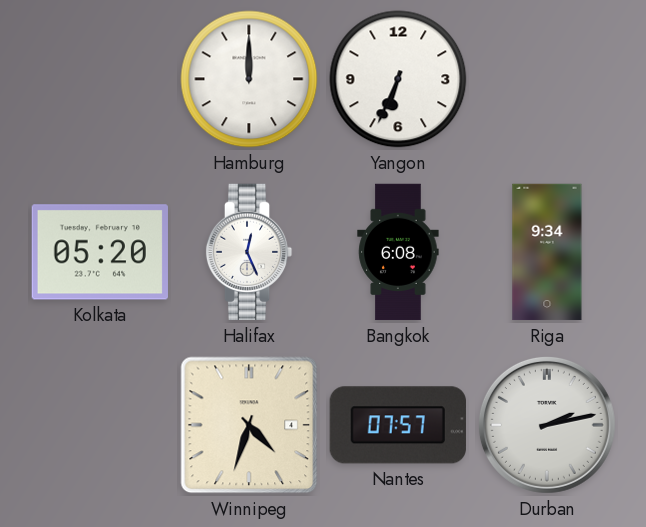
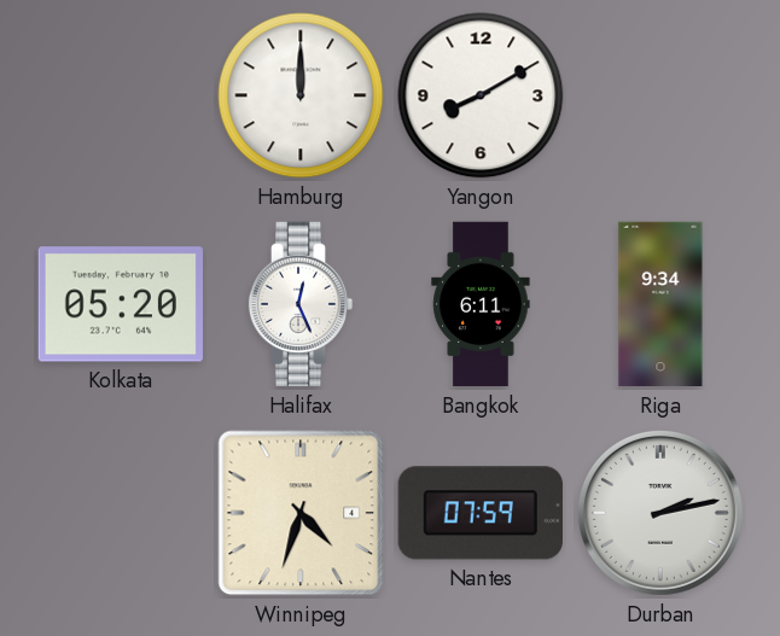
Yangon: 6:34 -> 8:10 (481, 95)
Bangkok: 6:08 -> 6:11 (481, 304)
Nantes: 07:57 -> 07:59 (481, 513)
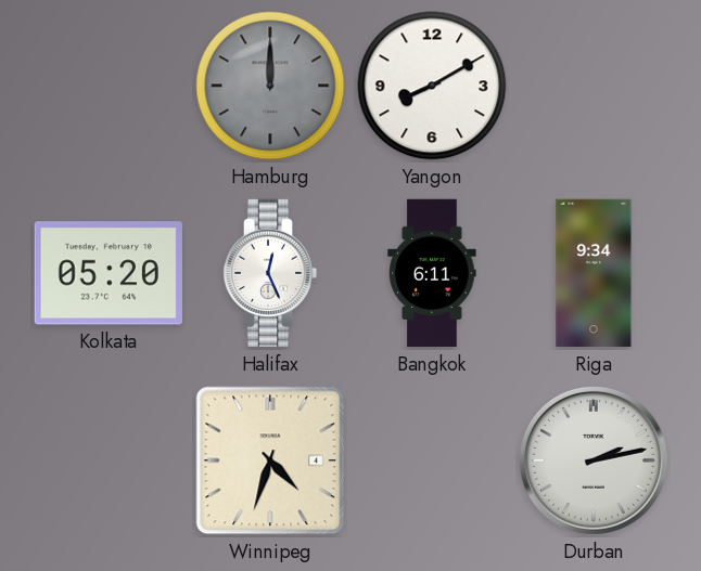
Hamburg dial: white -> grey (270, 86)
Nantes: 07:59 -> none (481, 513)
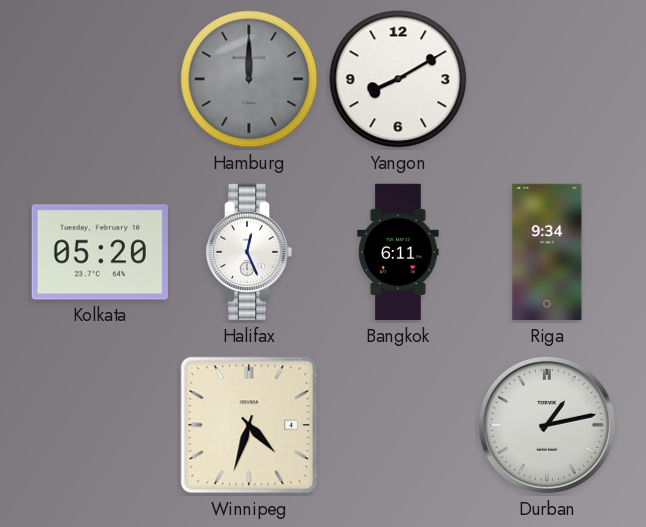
Durban: 2:13 -> 1:13 (547, 425)
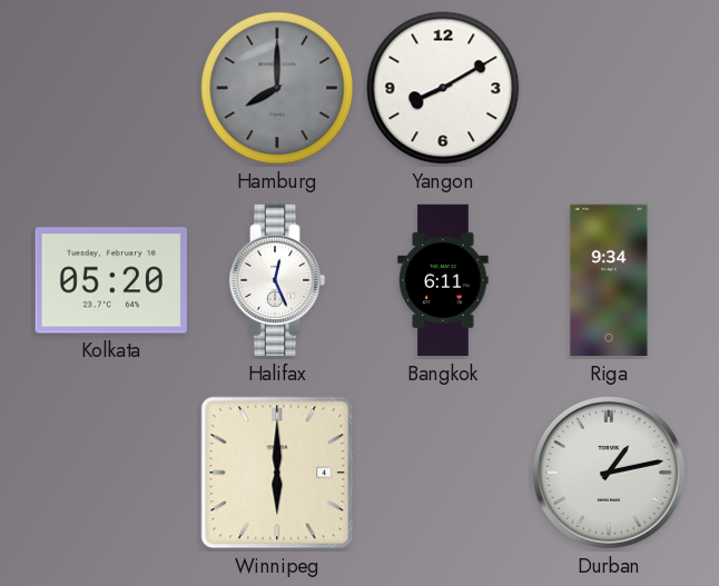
Hamburg: 12:00 -> 8:00 (277, 88)
Winnipeg: 4:33 -> 6:00 (277, 473)
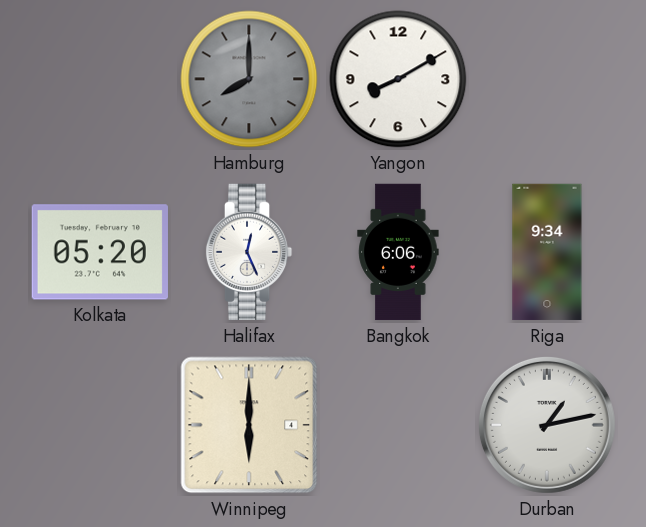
Bangkok: 6:11 -> 6:06 (398, 252)
